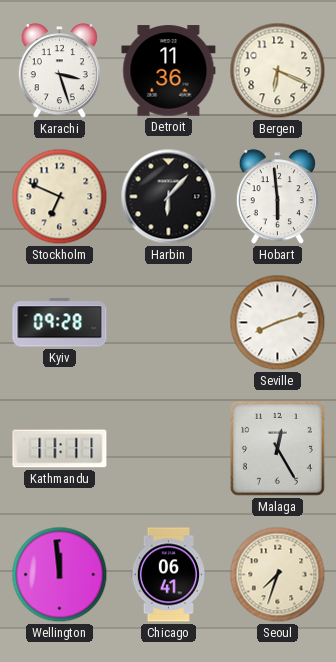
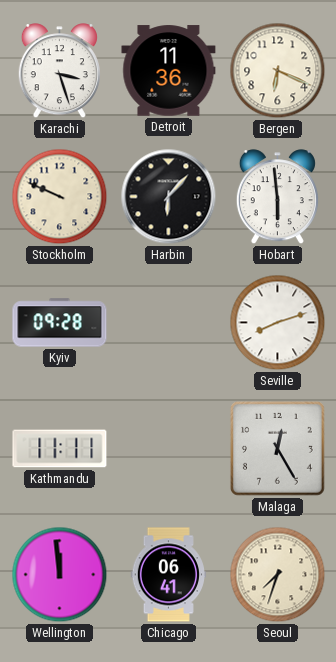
Stockholm: 6:49 -> 9:49 (60, 197)
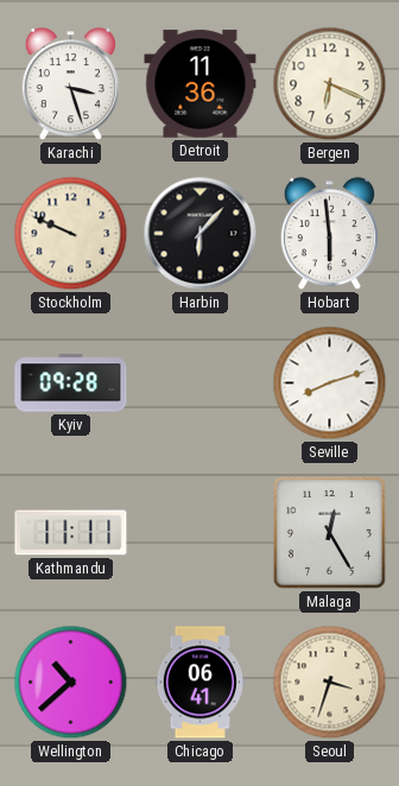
Wellington: 11:59 -> 10:38 (71, 683)
Seoul: 7:33 -> 3:33 (330, 683)
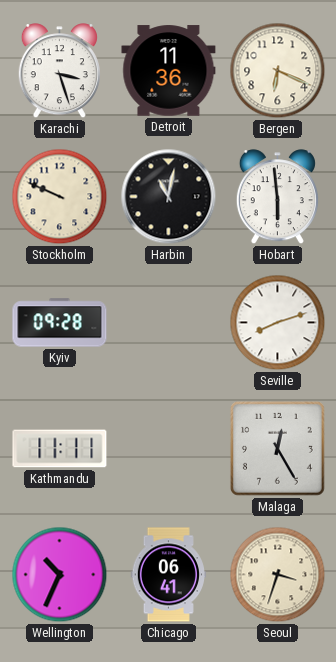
Harbin: 6:07 -> 11:02 (169, 197)
Wellington: 10:38 -> 10:34 (60, 575)
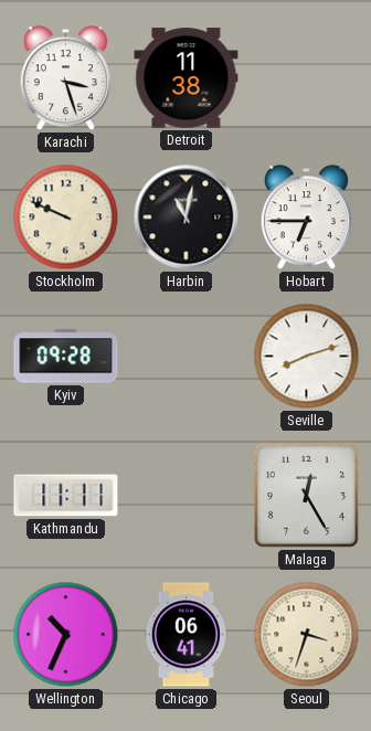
Detroit: 11:36 -> 11:38 (187, 78)
Bergen: 6:19 -> none (278, 71)
Hobart: 5:59 -> 6:45 (306, 218)
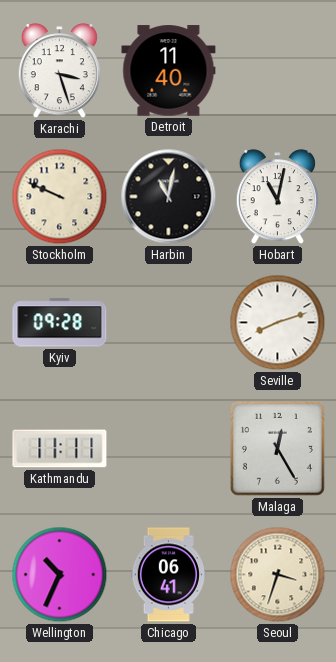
Detroit: 11:38 -> 11:40 (169, 71)
Hobart: 6:45 -> 11:02 (277, 197)
